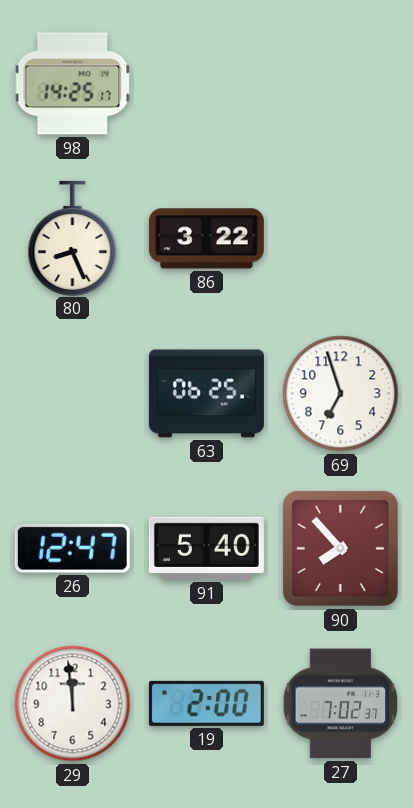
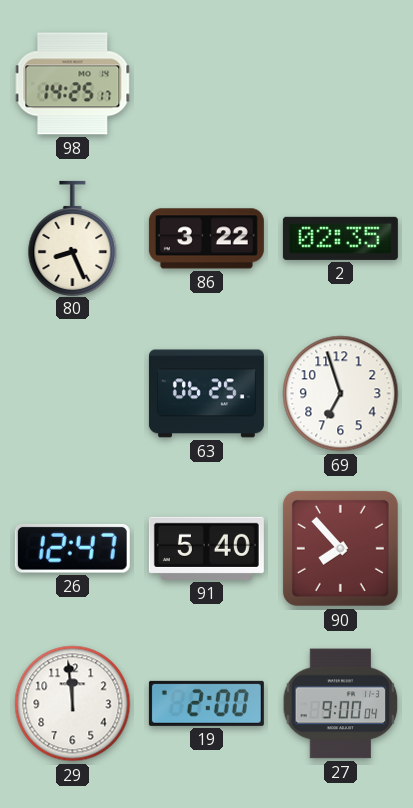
2: none -> 02:35 (340, 238)
27: 7:02 -> 9:00 (341, 704)
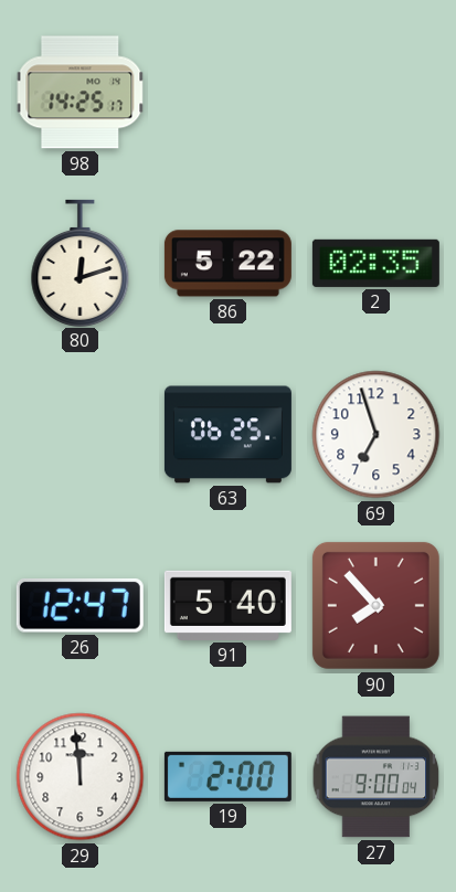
80: 8:26 -> 12:12 (81, 263)
86: 3:22 -> 5:22 (227, 264)
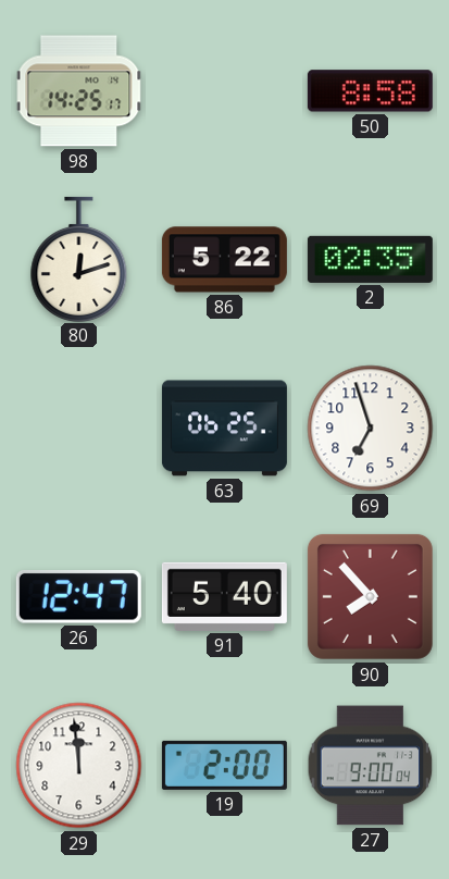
50: none -> 8:58 (370, 91)
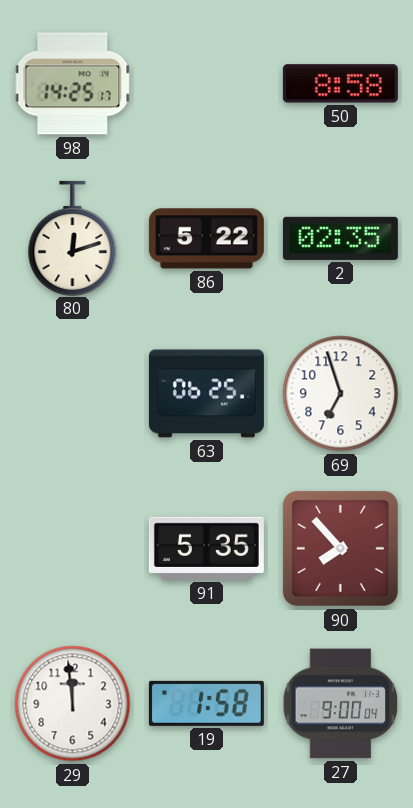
26: 12:47 -> none (78, 596)
91: 5:40 -> 5:35 (206, 548)
19: 2:00 -> 1:58 (206, 703)
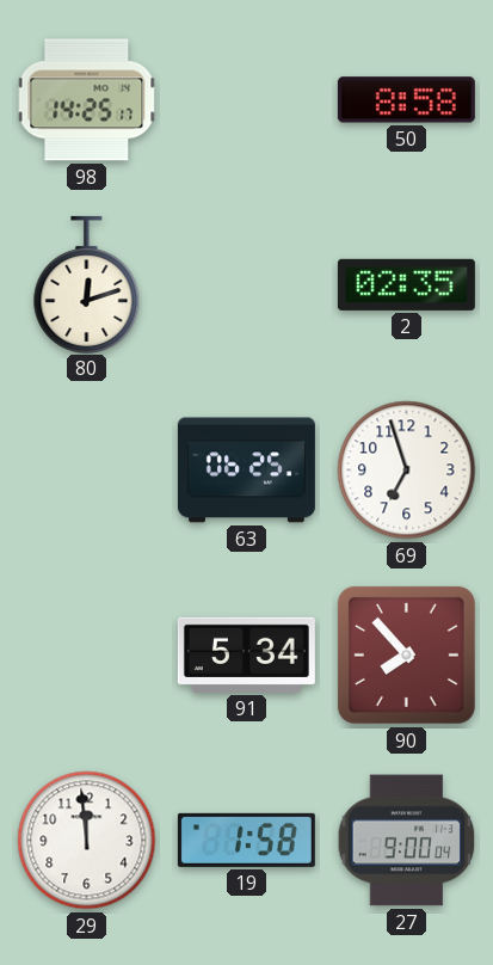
86: 5:22 -> none (206, 239)
91: 5:35 -> 5:34 (246, 654)
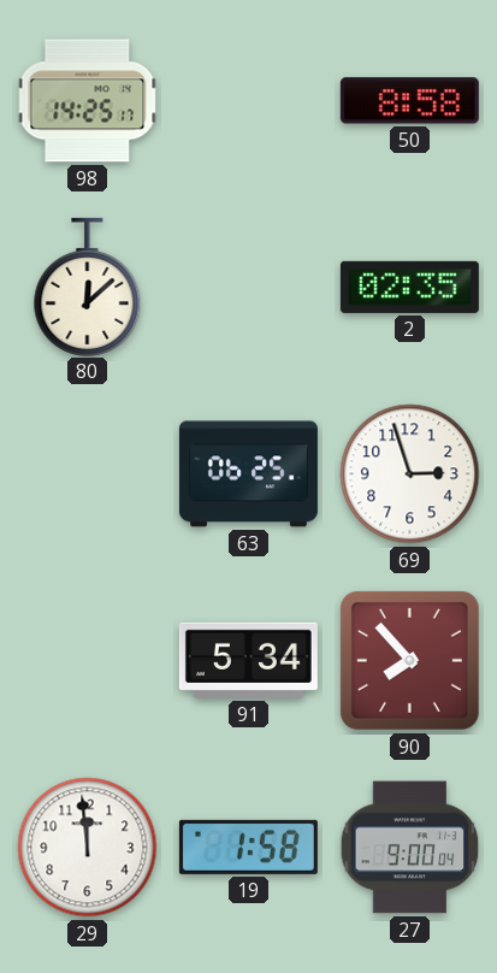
80: 12:12 -> 12:08 (88, 287)
69: 6:57 -> 2:57 (410, 474)
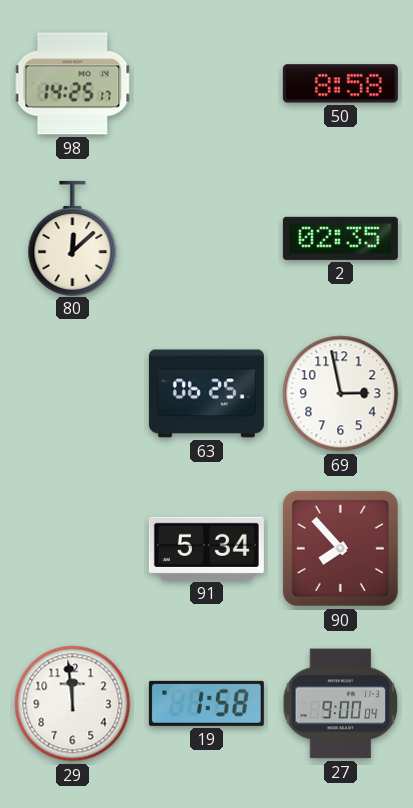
69: 2:57 -> 2:58 (341, 394)
